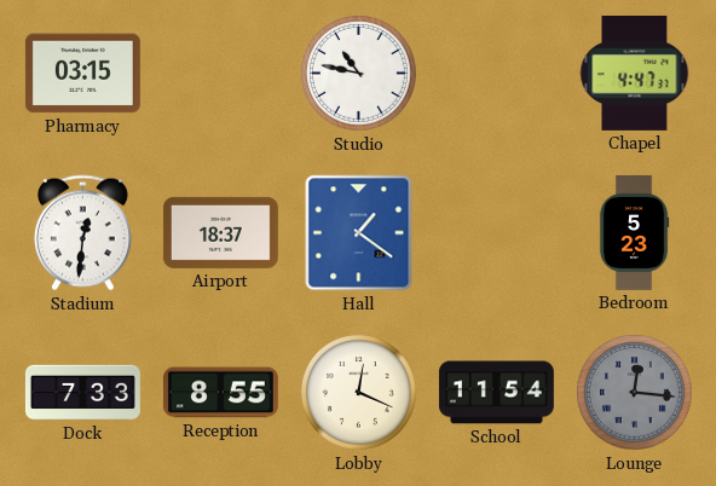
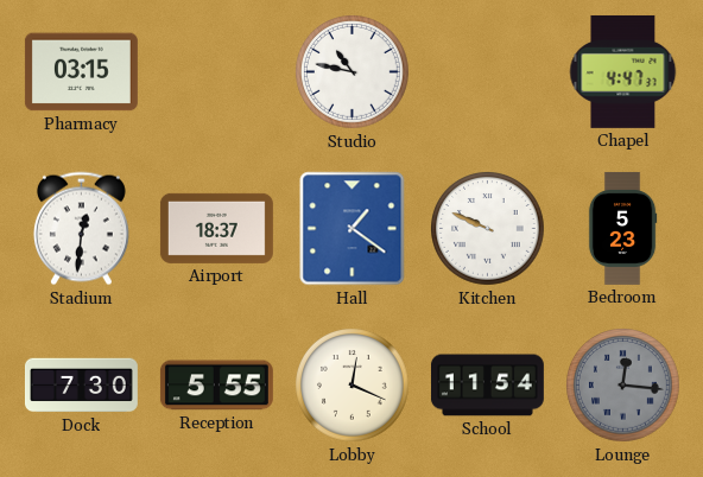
Kitchen: none -> 9:49 (488, 229)
Dock: 7:33 -> 7:30 (81, 386)
Reception: 8:55 -> 5:55 (216, 386)
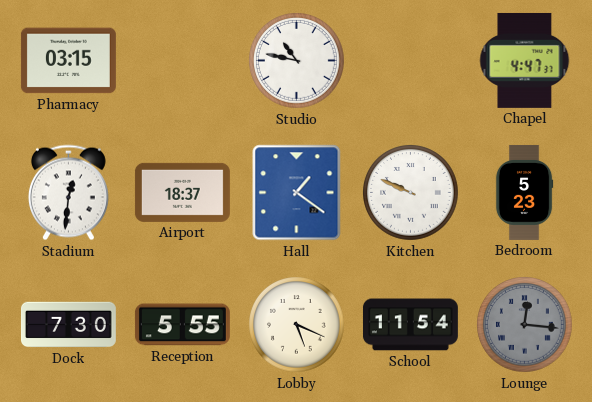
Lobby: 12:19 -> 5:19 (297, 325)
